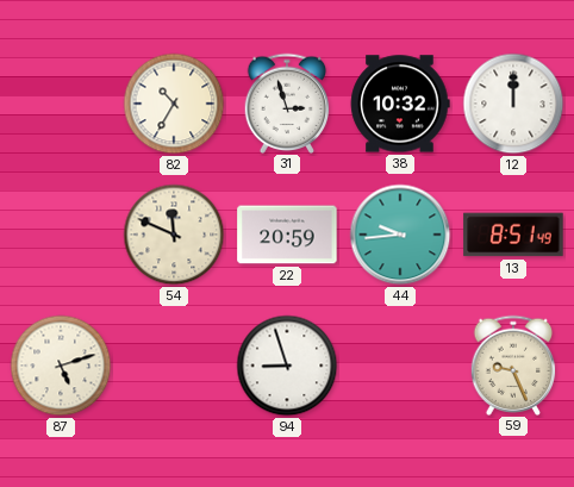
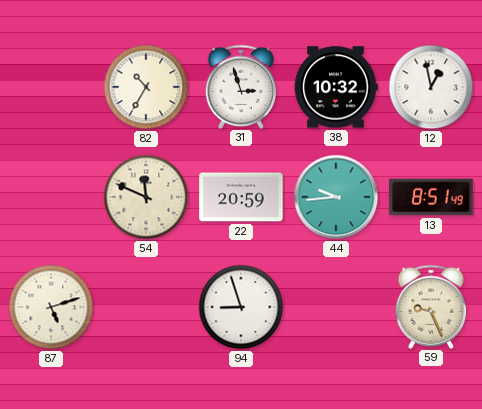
12: 12:00 -> 12:58 (431, 87)
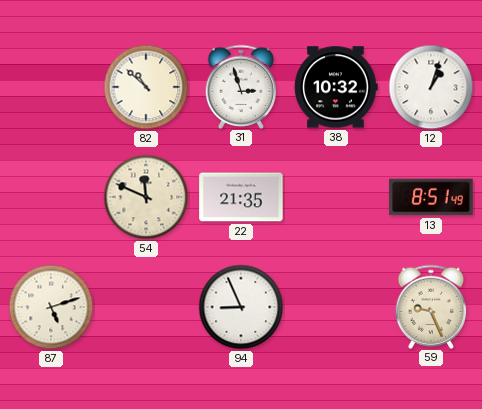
82: 10:35 -> 10:52 (146, 87)
12: 12:58 -> 1:03 (431, 87)
22: 20:59 -> 21:35 (241, 197)
44: 9:44 -> none (336, 197)
94: 8:57 -> 8:56 (241, 307)
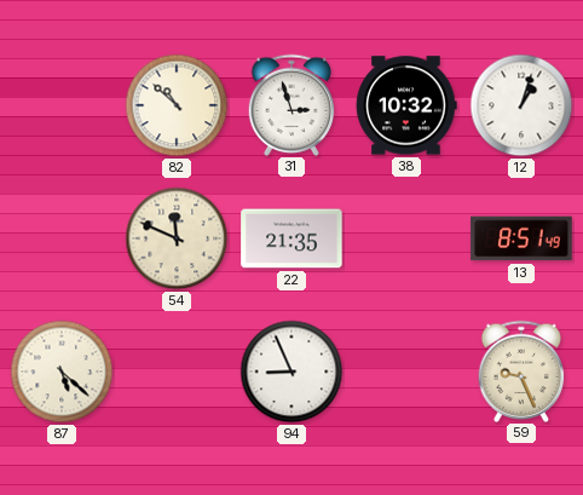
87: 5:12 -> 5:22 (62, 372)
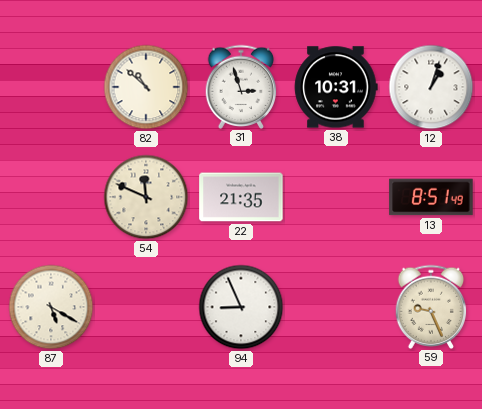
38: 10:32 -> 10:31 (336, 87)
87: 5:22 -> 5:20 (51, 307)
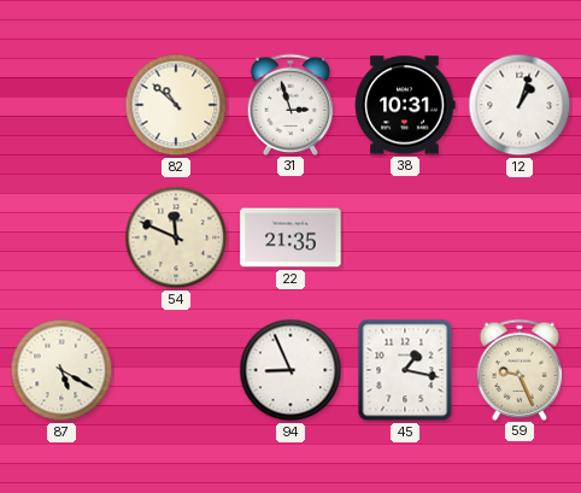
13: 8:51 -> none (431, 197)
45: none -> 1:17 (405, 370)
